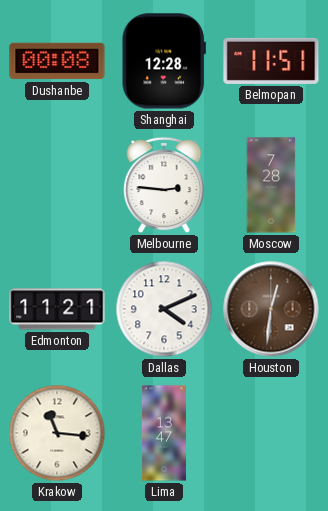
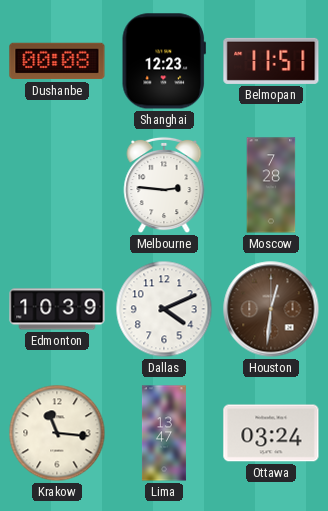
Shanghai: 12:28 -> 12:23 (164, 61)
Edmonton: 11:21 -> 10:39 (57, 309)
Ottawa: none -> 03:24 (271, 433)
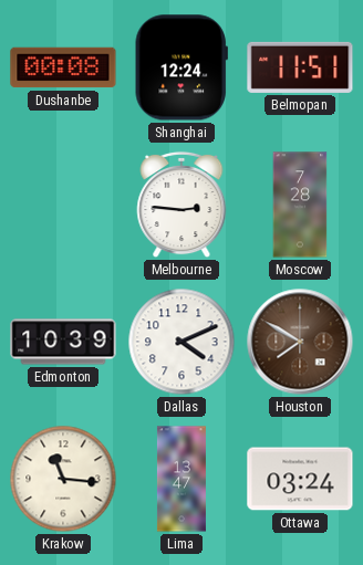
Shanghai: 12:23 -> 12:24 (181, 67)
Houston: 12:31 -> 7:50 (300, 342)
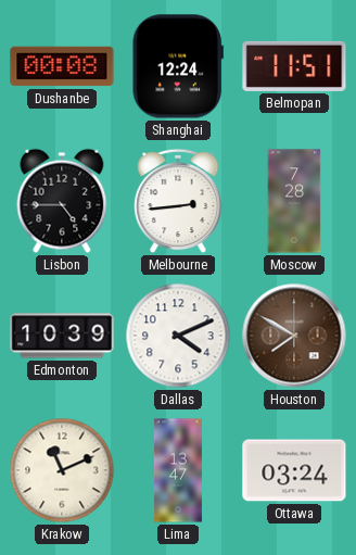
Lisbon: none -> 4:45 (62, 201)
Melbourne: 2:46 -> 2:44 (178, 201)
Krakow: 11:16 -> 11:11 (62, 470)
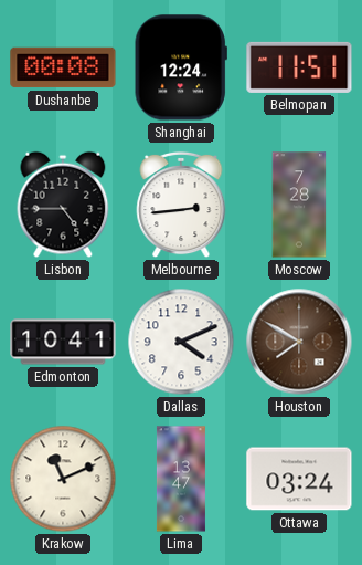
Edmonton: 10:39 -> 10:41 (63, 342)
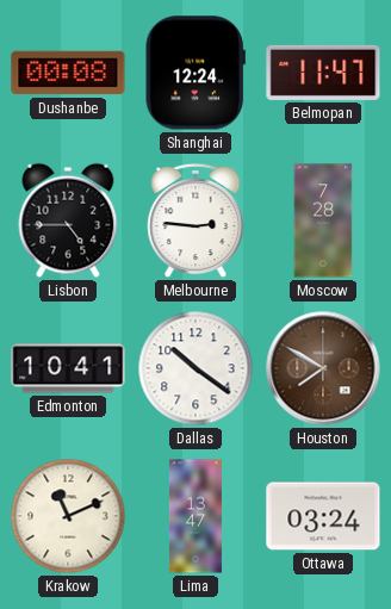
Belmopan: 11:51 -> 11:47 (323, 73)
Melbourne: 2:44 -> 2:46 (195, 220)
Dallas: 4:11 -> 10:21 (195, 368)
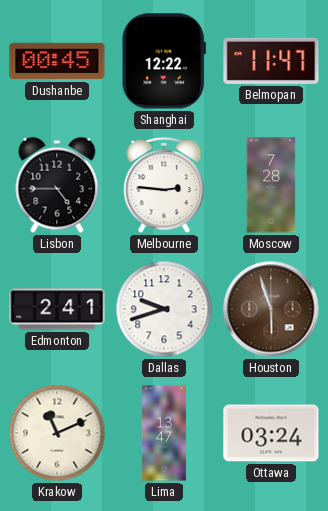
Dushanbe: 00:08 -> 00:45 (57, 61)
Shanghai: 12:24 -> 12:22 (164, 61)
Edmonton: 10:41 -> 2:41 (57, 309)
Dallas: 10:21 -> 9:42 (164, 309)
Houston: 7:50 -> 5:57 (271, 309)
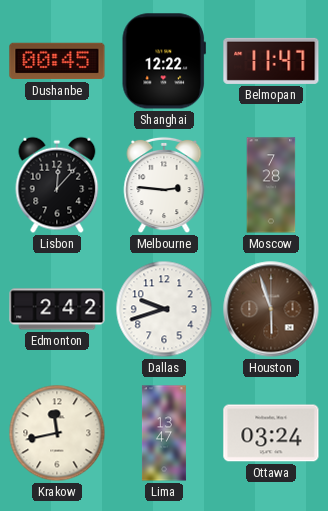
Lisbon: 4:45 -> 12:07 (57, 185)
Edmonton: 2:41 -> 2:42 (57, 309)
Krakow: 11:11 -> 11:43 (57, 433)
